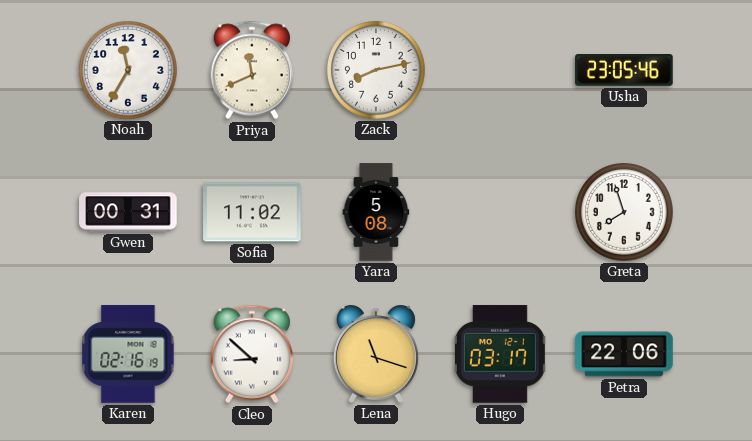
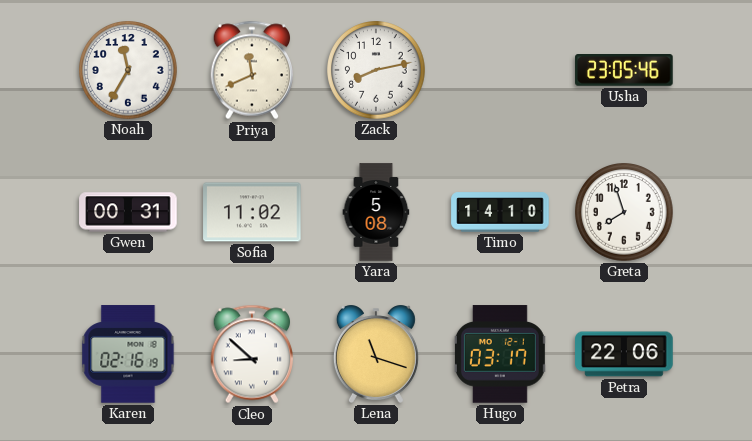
Timo: none -> 14:10 (500, 212)
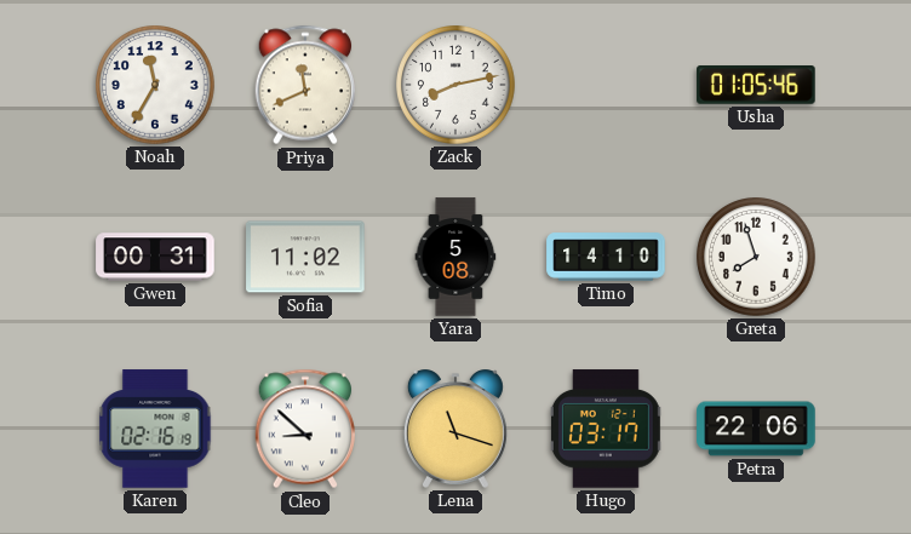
Usha: 23:05 -> 01:05 (756, 85)
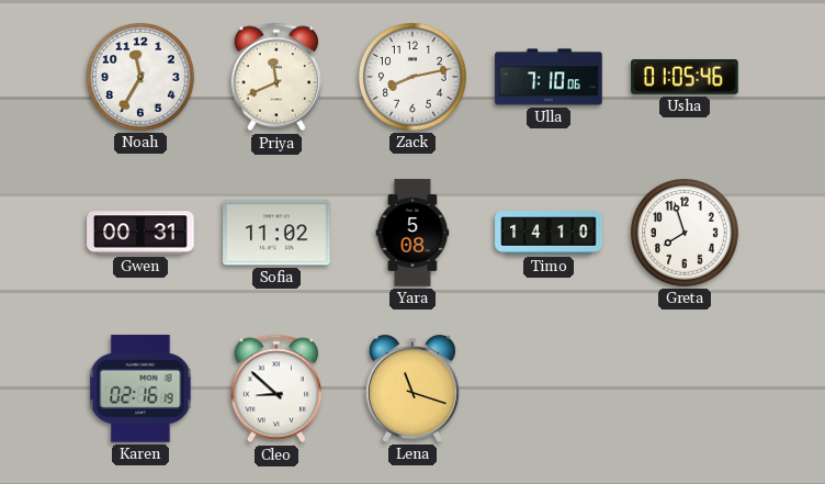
Ulla: none -> 7:10 (549, 77)
Hugo: 03:17 -> none (606, 429)
Petra: 22:06 -> none (756, 429)
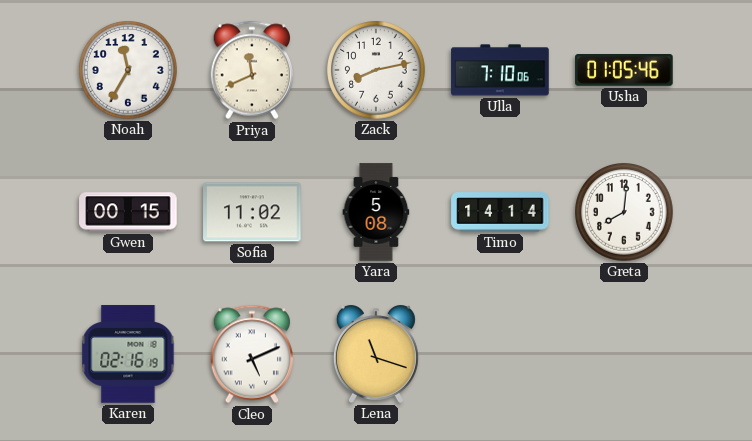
Gwen: 00:31 -> 00:15 (128, 212)
Timo: 14:10 -> 14:14 (500, 212)
Greta: 7:57 -> 8:01 (624, 212)
Cleo: 8:52 -> 5:11 (251, 354)
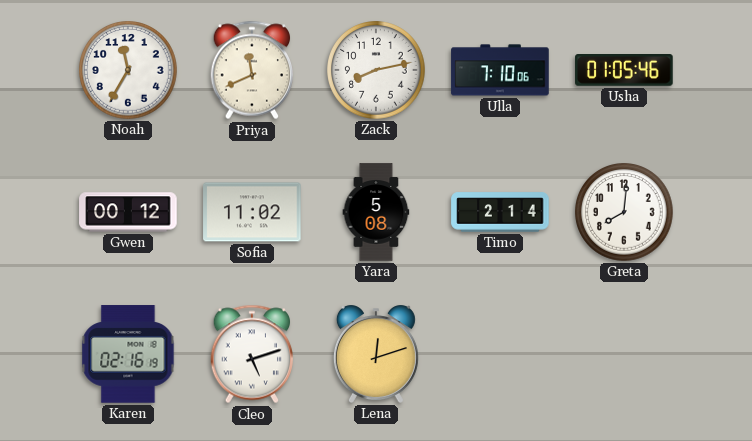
Gwen: 00:15 -> 00:12 (128, 212)
Timo: 14:14 -> 2:14 (500, 212)
Cleo: 5:11 -> 5:12 (251, 354)
Lena: 11:18 -> 12:12 (376, 354)
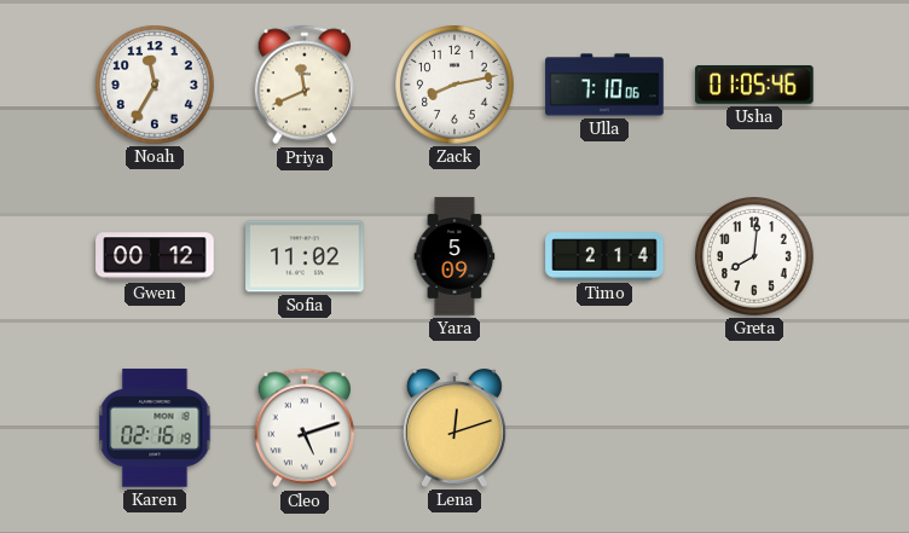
Yara: 5:08 -> 5:09 (454, 256)
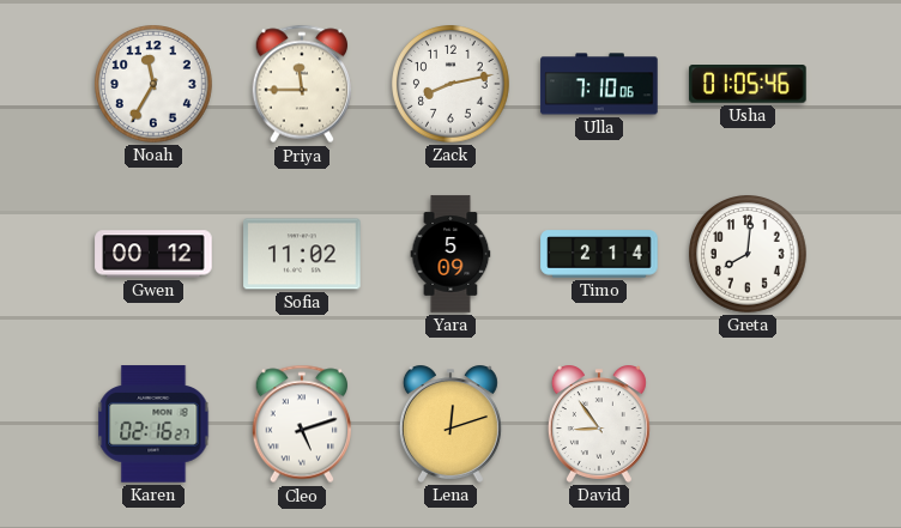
Priya: 11:41 -> 11:45 (301, 84)
Karen: 02:16:19 -> 02:16:27 (153, 424)
David: none -> 8:54 (599, 424)
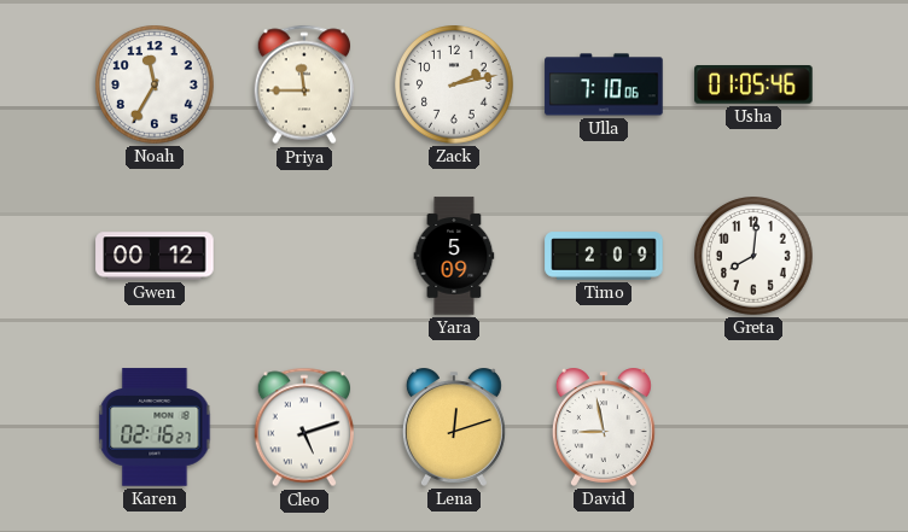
Zack: 8:13 -> 2:13 (454, 84)
Sofia: 11:02 -> none (302, 254)
Timo: 2:14 -> 2:09 (604, 256)
David: 8:54 -> 8:58 (604, 427)
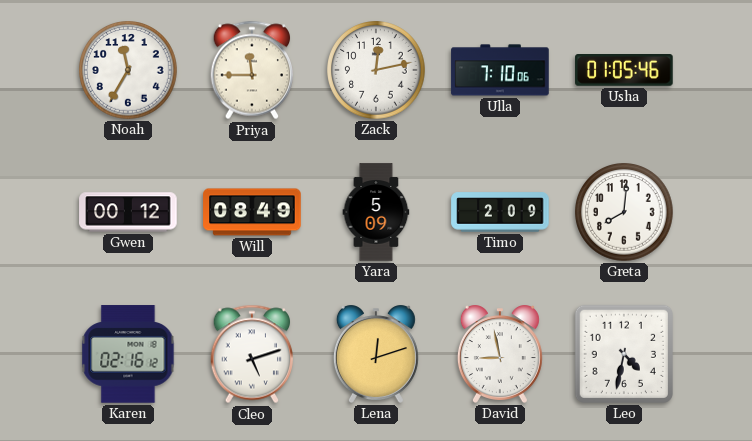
Zack: 2:13 -> 12:13 (376, 70)
Will: none -> 08:49 (252, 212)
Karen: 02:16:27 -> 02:16:12 (128, 354)
Leo: none -> 4:32 (624, 354)
